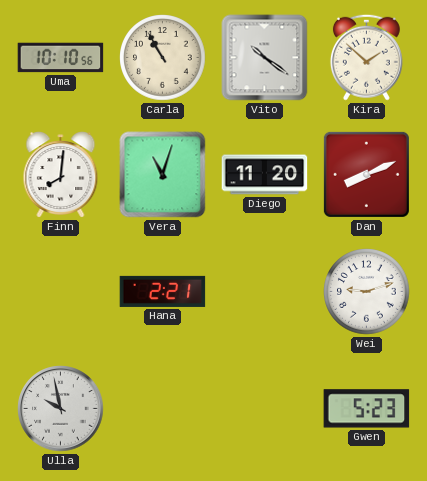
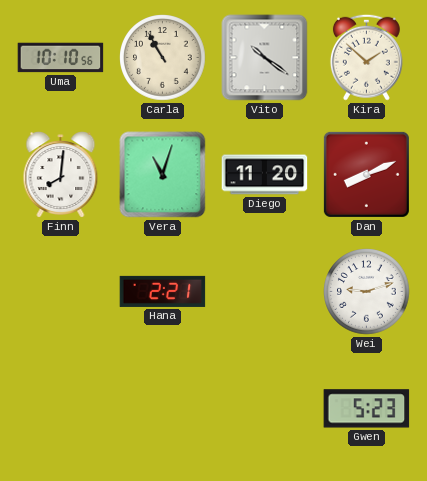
Ulla: 9:58 -> none (61, 409)
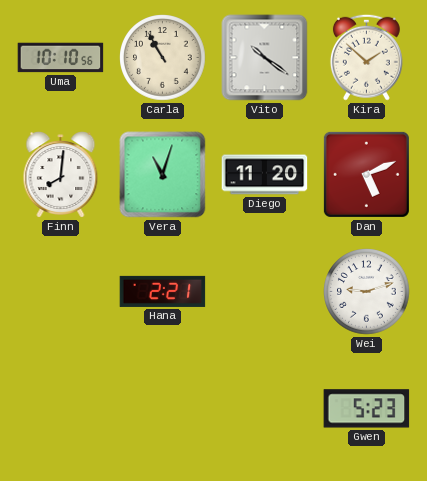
Dan: 8:11 -> 5:11 (366, 174)
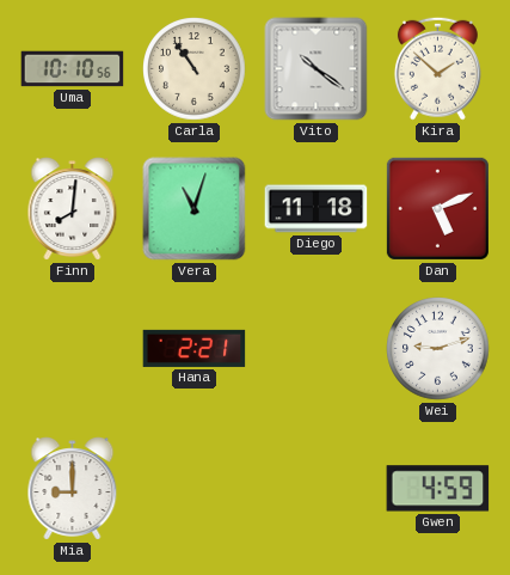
Carla: 10:55 -> 10:54 (195, 69)
Diego: 11:20 -> 11:18 (317, 209)
Mia: none -> 9:00 (73, 489)
Gwen: 5:23 -> 4:59 (438, 489)
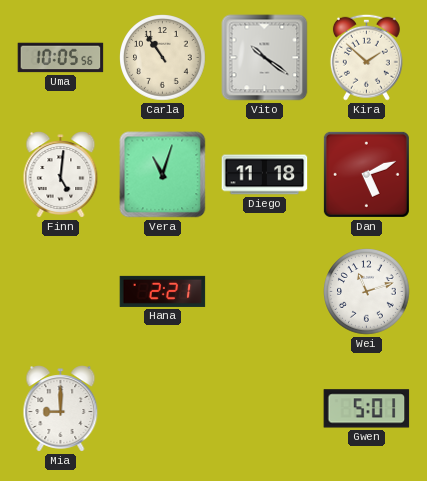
Uma: 10:10 -> 10:05 (61, 58)
Finn: 8:01 -> 5:01 (61, 175)
Wei: 9:12 -> 11:12 (367, 292)
Gwen: 4:59 -> 5:01 (367, 409)
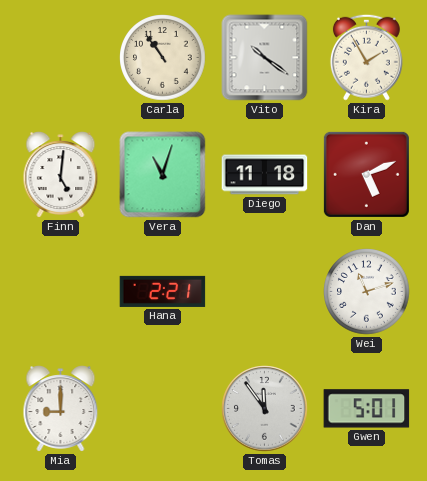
Uma: 10:05 -> none (61, 58)
Kira: 1:52 -> 1:55 (366, 57)
Tomas: none -> 11:54 (265, 409)
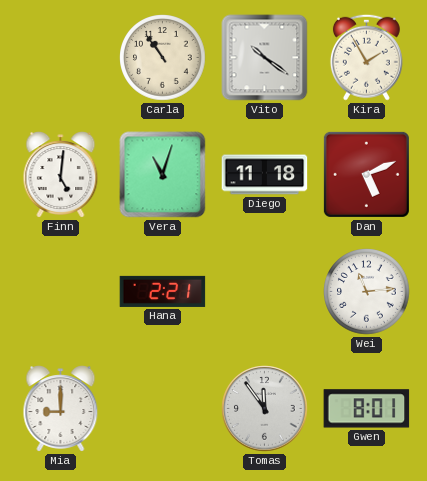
Wei: 11:12 -> 11:14 (367, 292)
Gwen: 5:01 -> 8:01 (367, 409)
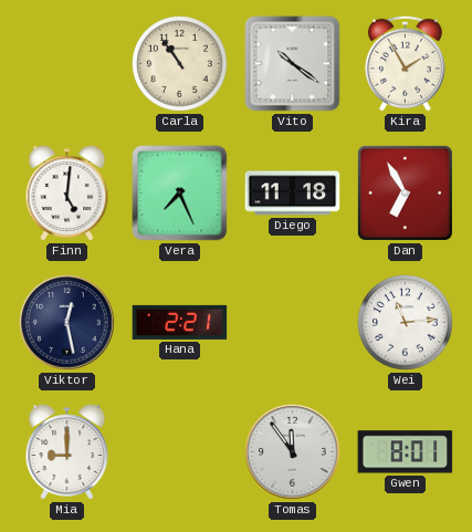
Vera: 11:03 -> 7:26 (180, 194)
Dan: 5:11 -> 6:55 (405, 192)
Viktor: none -> 12:28 (67, 323)
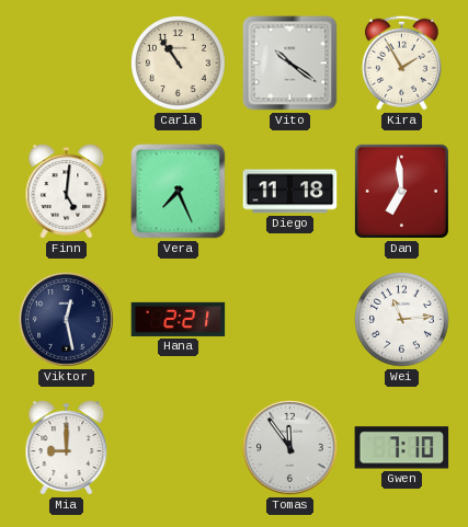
Dan: 6:55 -> 6:59 (401, 191)
Gwen: 8:01 -> 7:10 (402, 448)
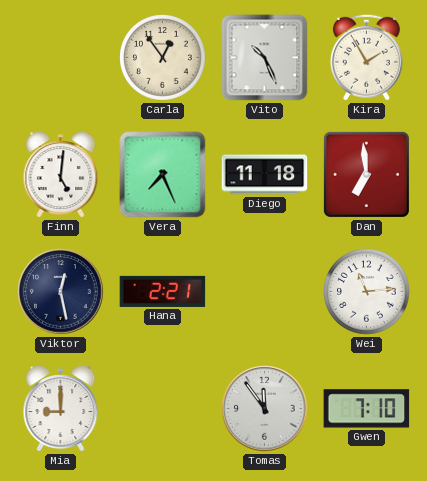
Carla: 10:54 -> 12:54 (163, 58)
Vito: 10:21 -> 10:26 (265, 58)
